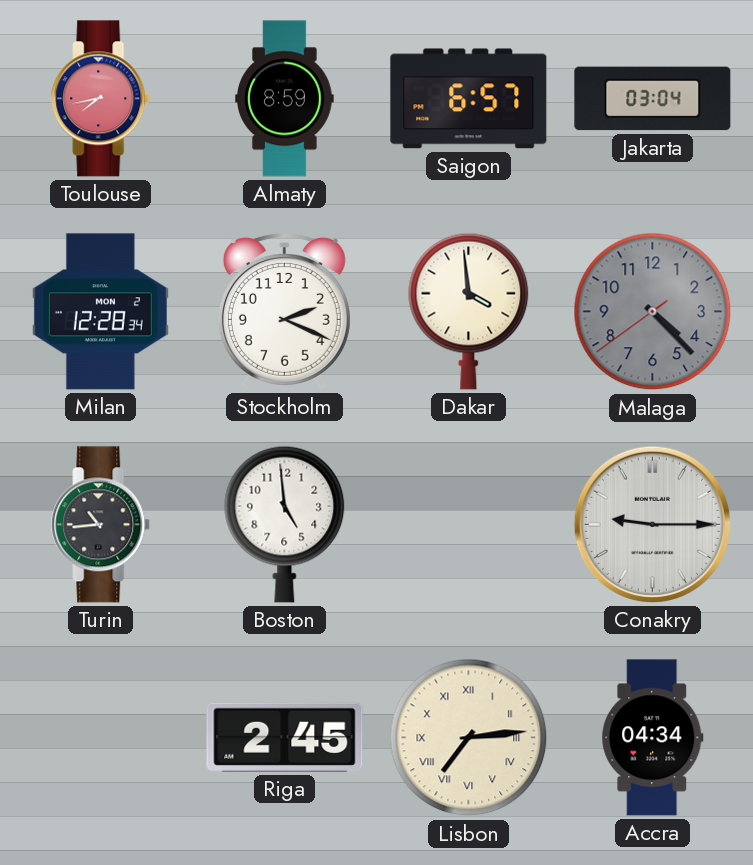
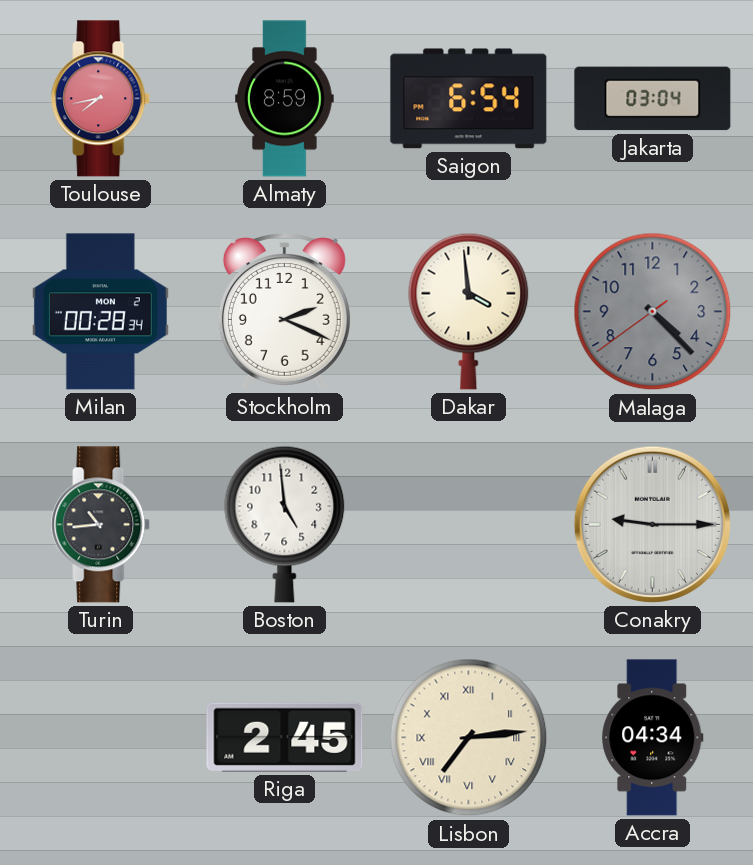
Saigon: 6:57 -> 6:54 (469, 99)
Milan: 12:28 -> 00:28 (100, 312)
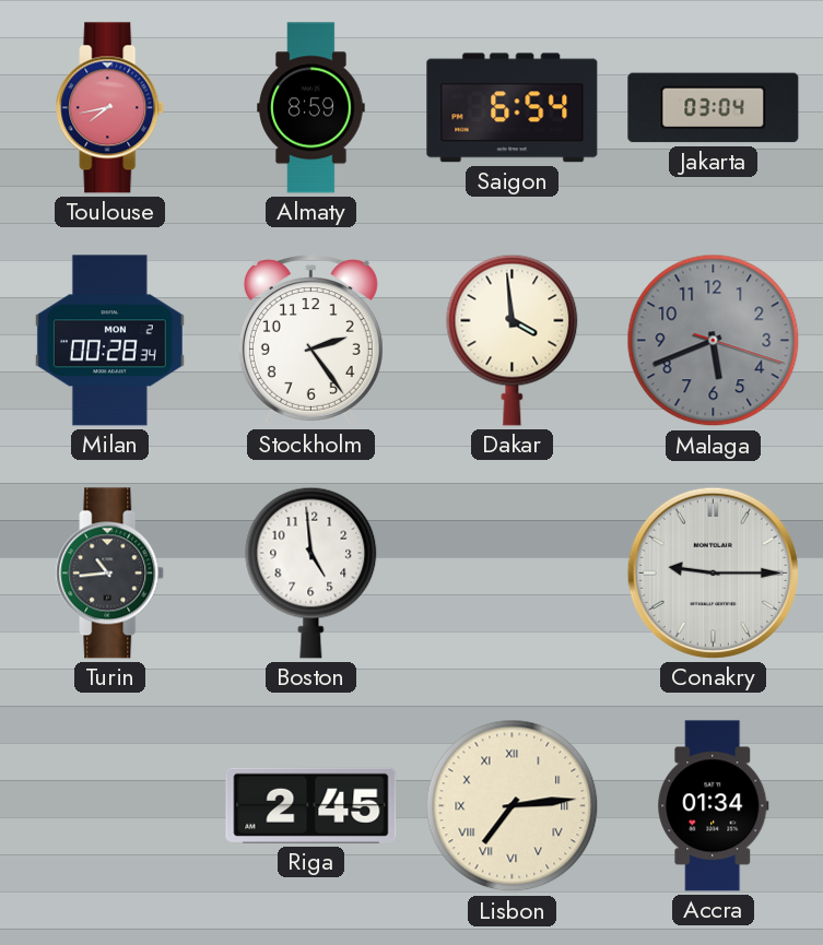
Stockholm: 2:19 -> 2:24 (310, 341)
Malaga: 4:22 -> 5:41 (714, 341)
Accra: 04:34 -> 01:34 (714, 806)
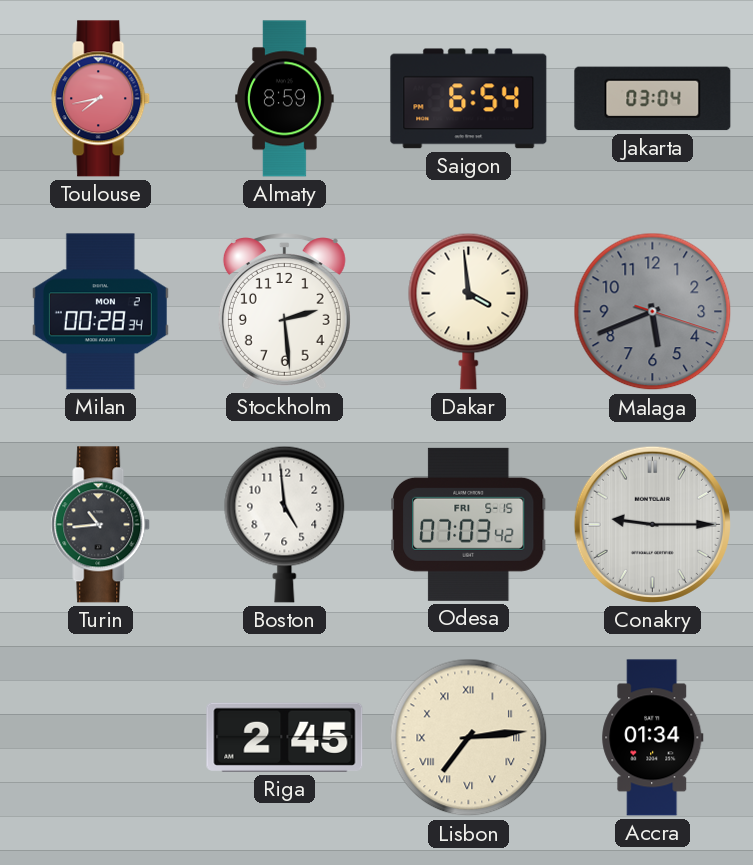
Stockholm: 2:24 -> 2:29 (284, 312)
Odesa: none -> 07:03 (469, 524)
